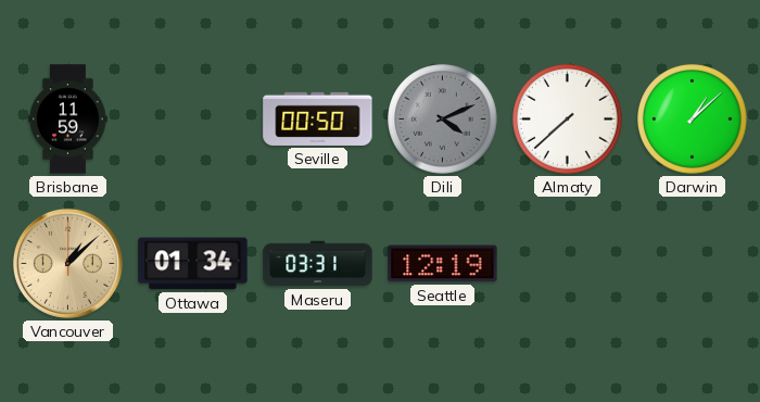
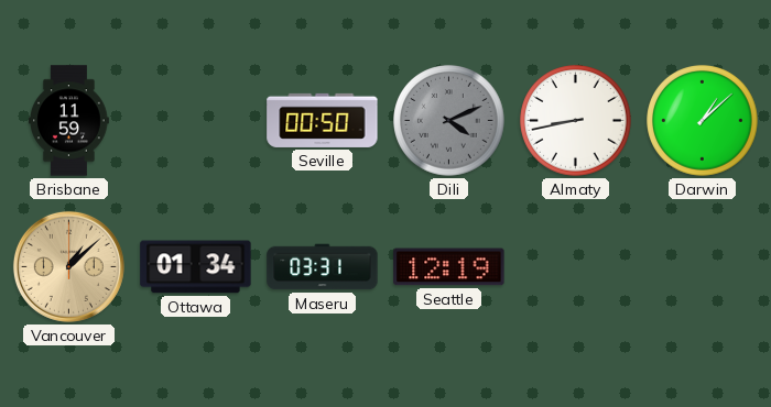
Almaty: 7:38 -> 8:43 (576, 121)
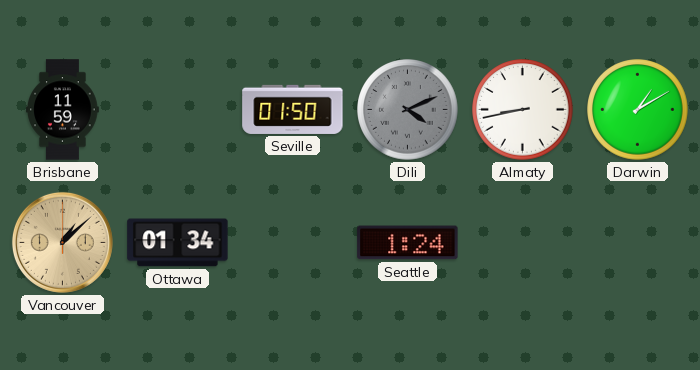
Seville: 00:50 -> 01:50 (293, 109)
Darwin: 1:08 -> 1:10 (638, 110)
Maseru: 03:31 -> none (323, 267)
Seattle: 12:19 -> 1:24 (408, 243)
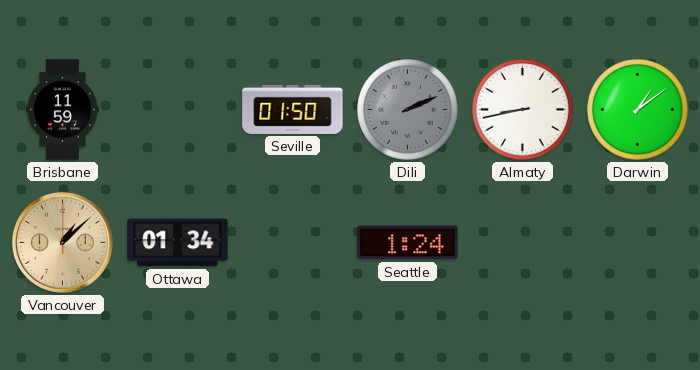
Dili: 4:11 -> 2:11 (408, 110)
Darwin: 1:10 -> 1:09 (638, 110)
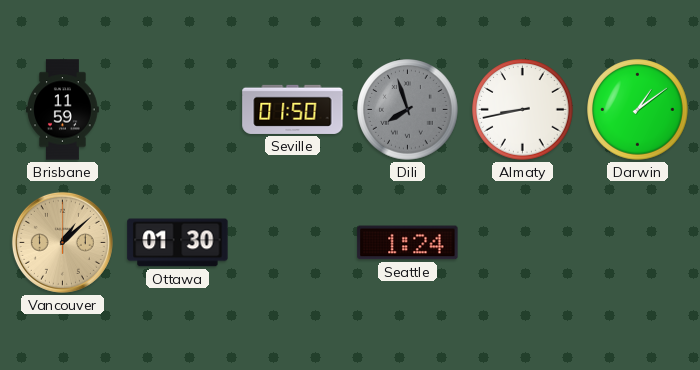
Dili: 2:11 -> 7:57 (408, 110)
Ottawa: 01:34 -> 01:30 (178, 243)
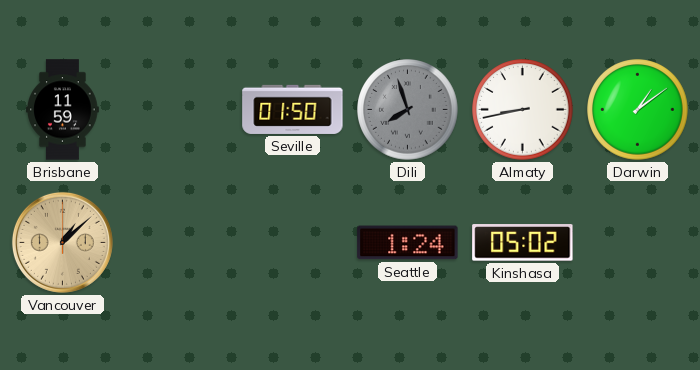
Ottawa: 01:30 -> none (178, 243)
Kinshasa: none -> 05:02 (523, 243)
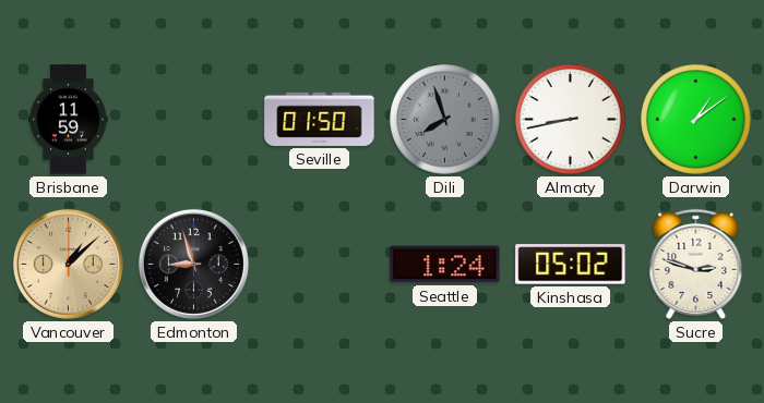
Edmonton: none -> 8:57 (193, 264)
Sucre: none -> 2:48 (696, 264)
